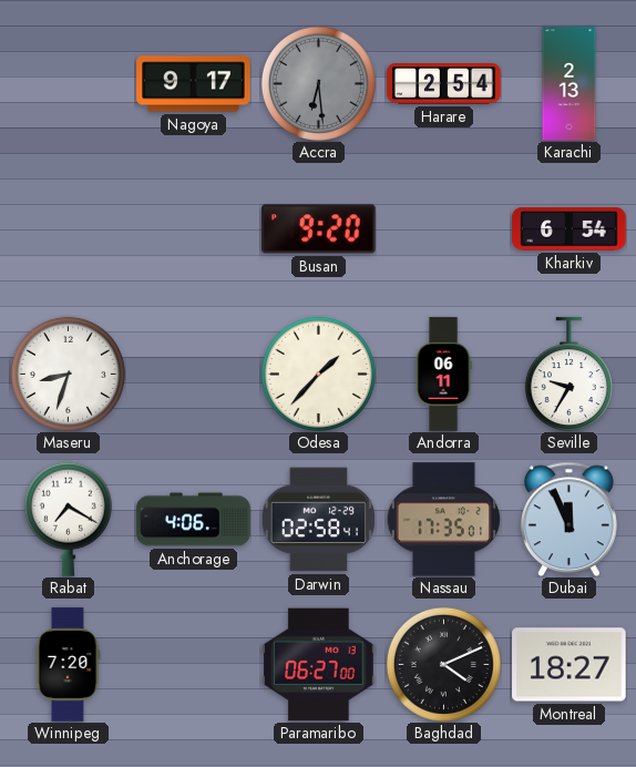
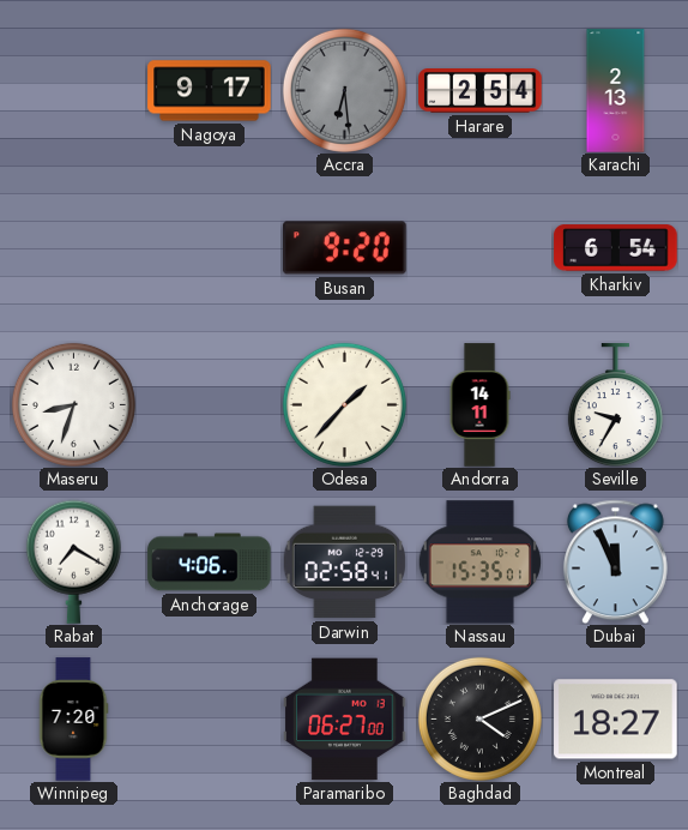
Andorra: 06:11 -> 14:11 (479, 405)
Nassau: 17:35 -> 15:35 (479, 563)
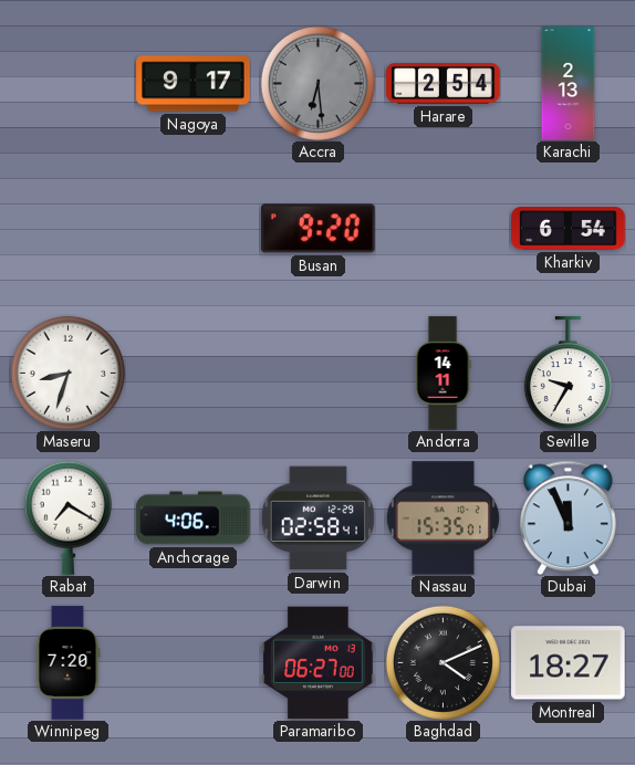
Odesa: 1:37 -> none (344, 404)
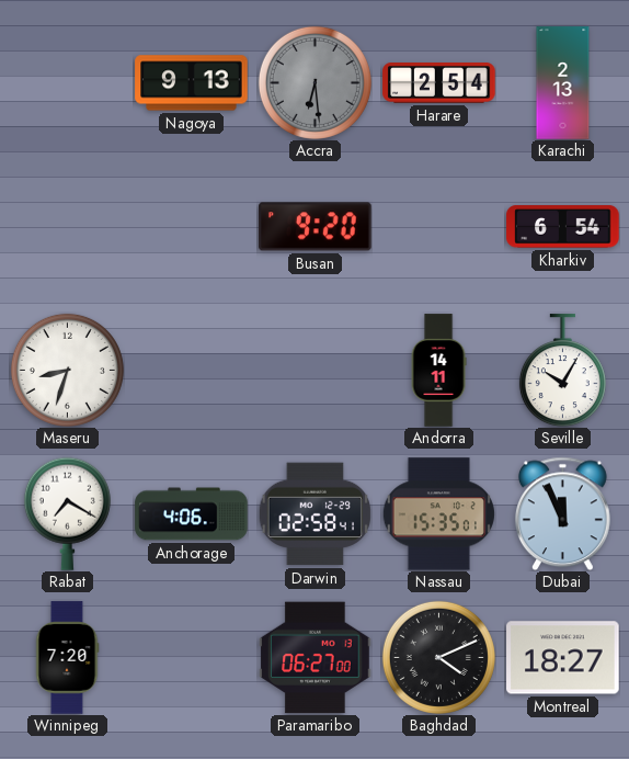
Nagoya: 9:17 -> 9:13 (192, 83)
Seville: 9:35 -> 10:05 (562, 371)
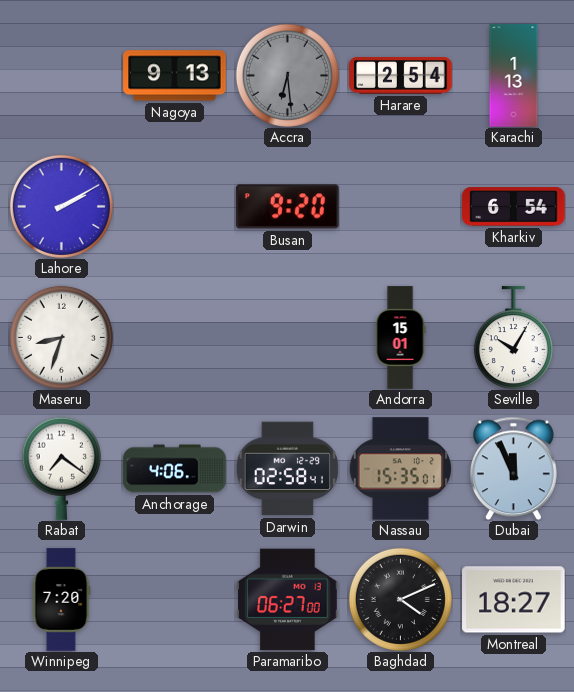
Karachi: 2:13 -> 1:13 (514, 76)
Lahore: none -> 2:10 (61, 206)
Andorra: 14:11 -> 15:01 (400, 338)
Rabat: 7:20 -> 7:21 (61, 468)
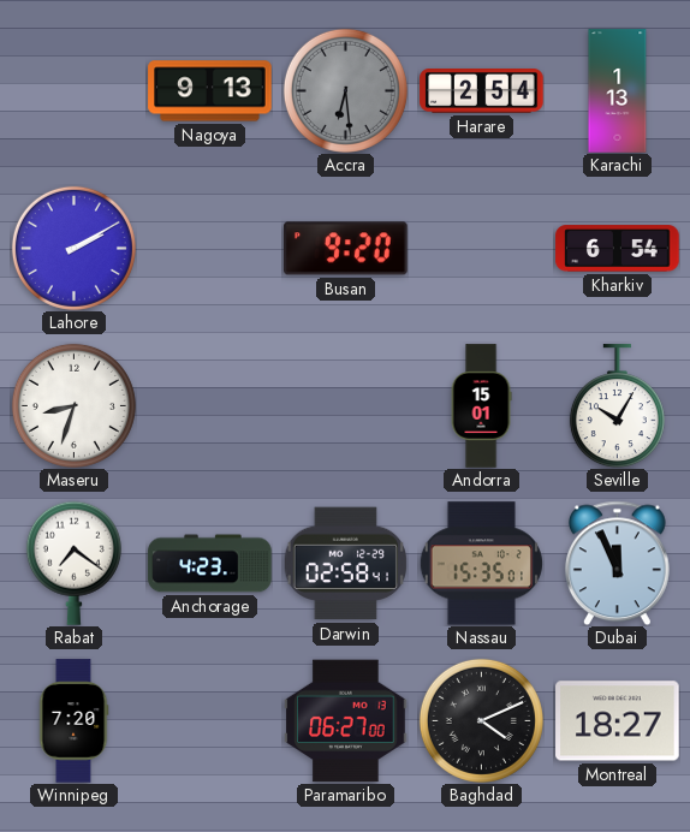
Anchorage: 4:06 -> 4:23 (210, 564)
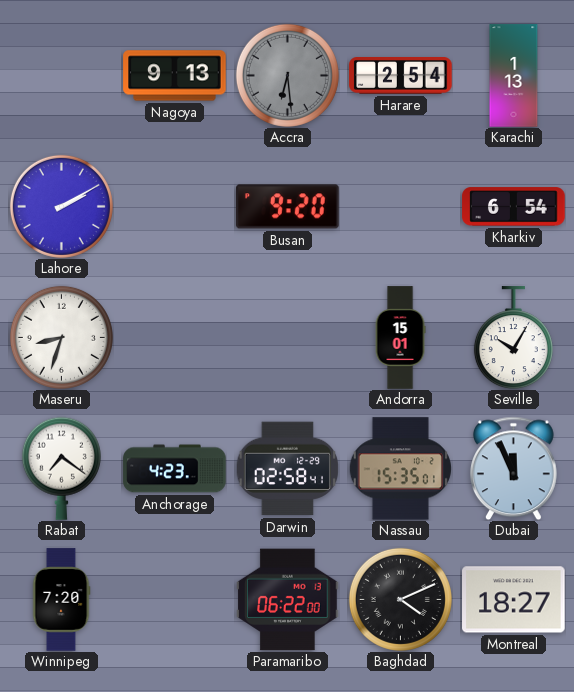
Paramaribo: 06:27 -> 06:22 (288, 600)
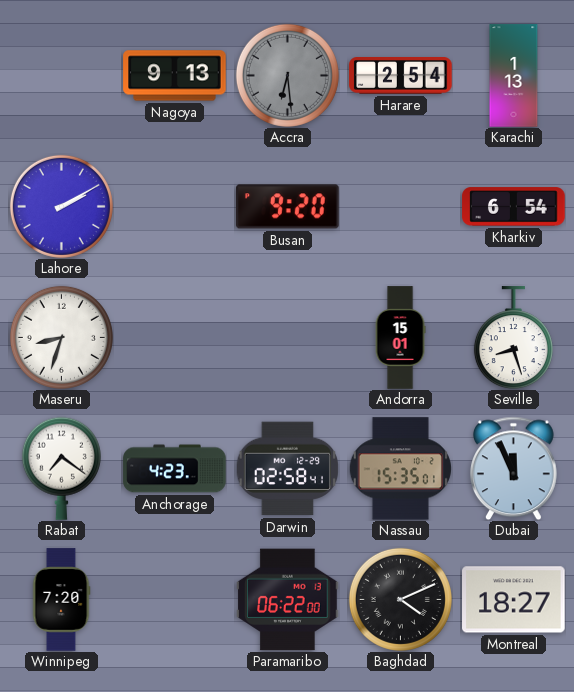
Seville: 10:05 -> 8:27 (513, 338)
